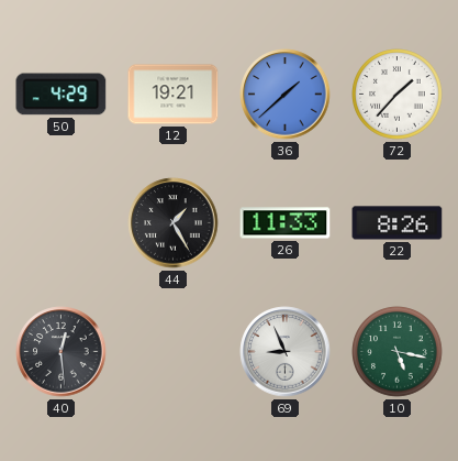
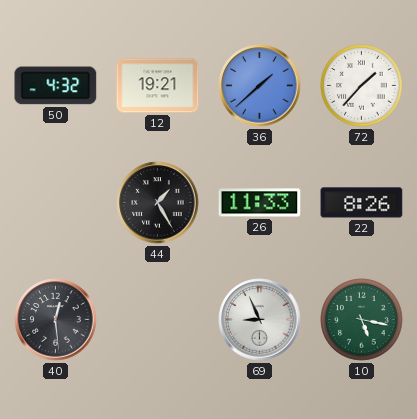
50: 4:29 -> 4:32 (56, 86)
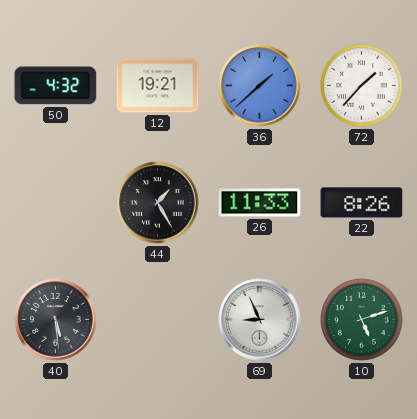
40: 12:29 -> 5:29 (56, 320)
10: 5:17 -> 5:12 (362, 320)
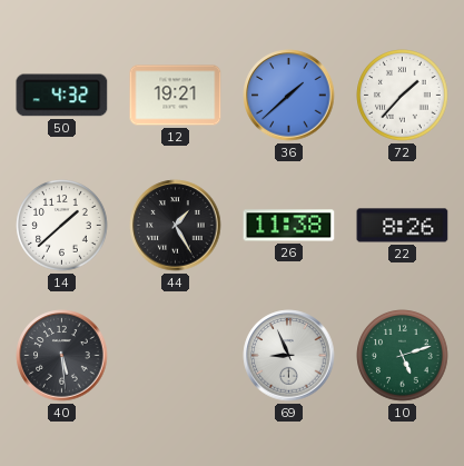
14: none -> 1:38 (62, 226)
26: 11:33 -> 11:38 (289, 226)
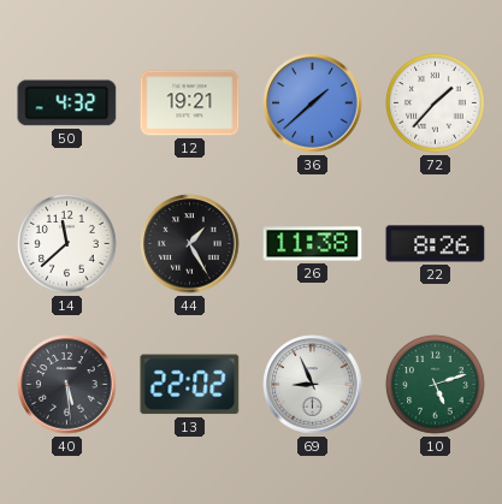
14: 1:38 -> 11:38 (67, 244)
13: none -> 22:02 (190, 385)
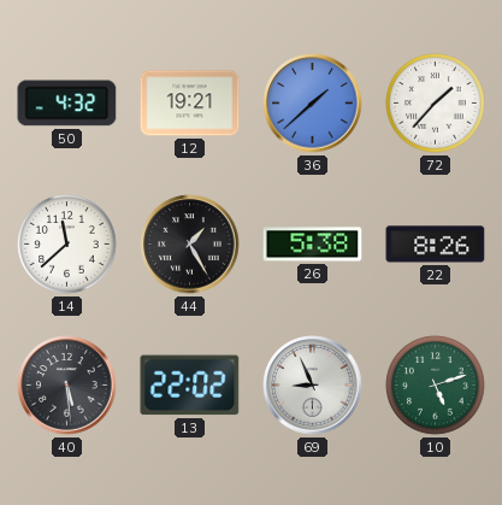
26: 11:38 -> 5:38 (313, 245)
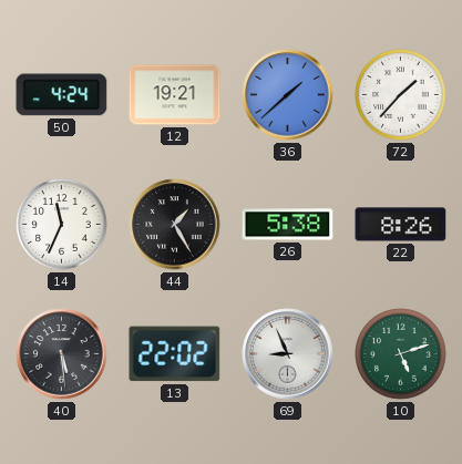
50: 4:32 -> 4:24 (62, 95)
14: 11:38 -> 11:34 (62, 225)
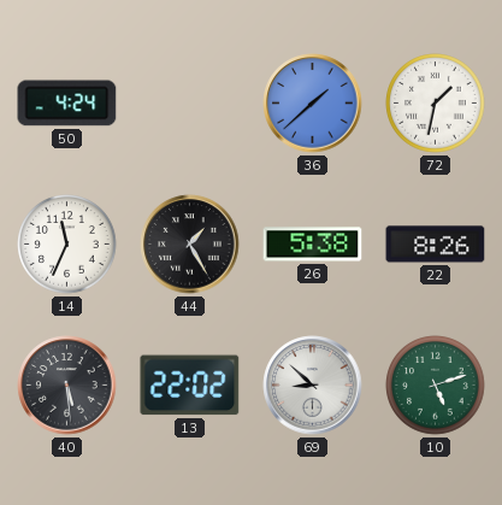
12: 19:21 -> none (175, 95)
72: 1:37 -> 1:32 (436, 104)
69: 8:56 -> 8:52 (313, 386)
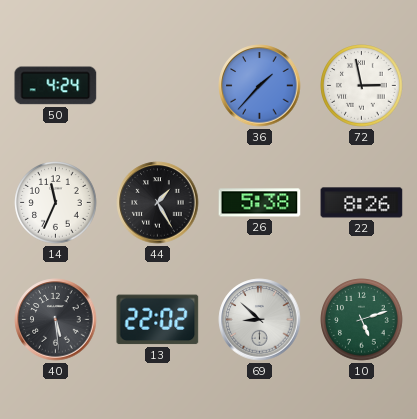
36: 1:38 -> 1:37 (260, 86)
72: 1:32 -> 2:58 (362, 86)
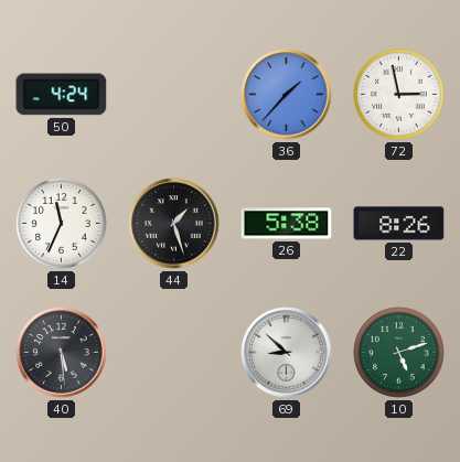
44: 1:25 -> 1:27 (174, 224)
13: 22:02 -> none (158, 320)
